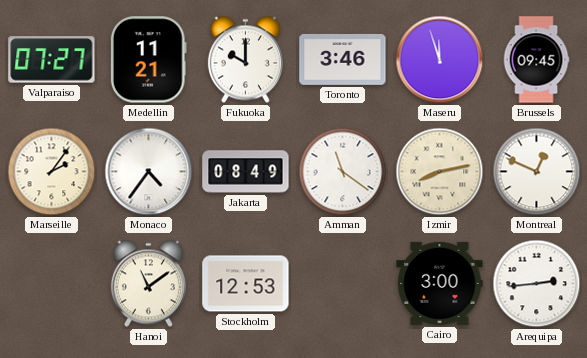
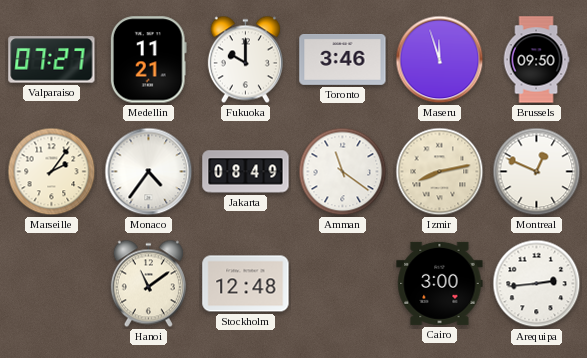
Brussels: 09:45 -> 09:50 (536, 60)
Stockholm: 12:53 -> 12:48 (246, 284)
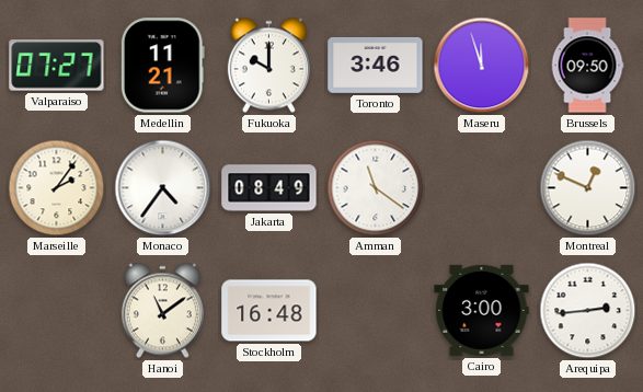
Izmir: 8:13 -> none (440, 172)
Stockholm: 12:48 -> 16:48 (269, 311)
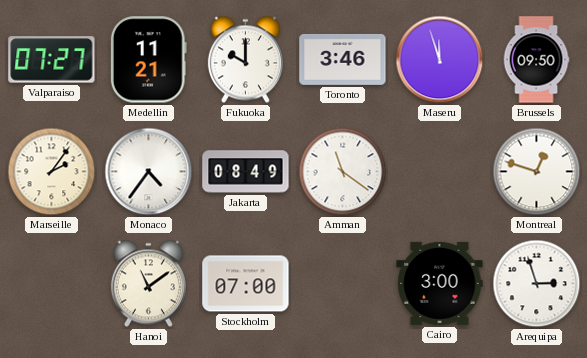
Montreal: 12:49 -> 12:48 (537, 172)
Stockholm: 16:48 -> 07:00 (246, 284)
Arequipa: 2:44 -> 2:57 (537, 284)
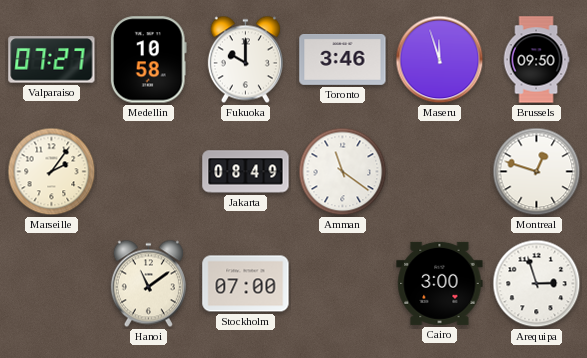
Medellin: 11:21 -> 10:58 (148, 60)
Monaco: 4:36 -> none (149, 172)
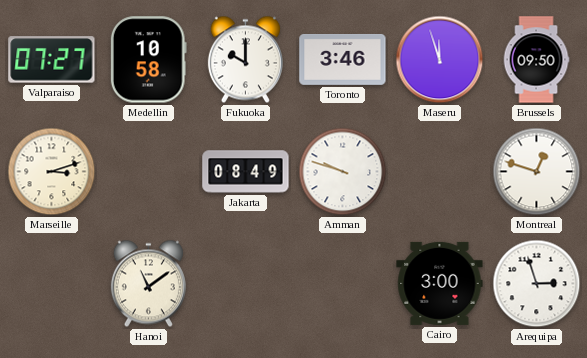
Marseille: 2:06 -> 3:12 (52, 172)
Amman: 11:21 -> 9:48 (343, 172)
Stockholm: 07:00 -> none (246, 284)
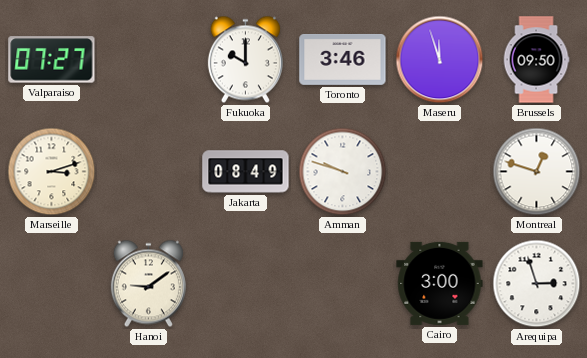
Medellin: 10:58 -> none (148, 60)
Hanoi: 11:09 -> 9:09 (148, 284)
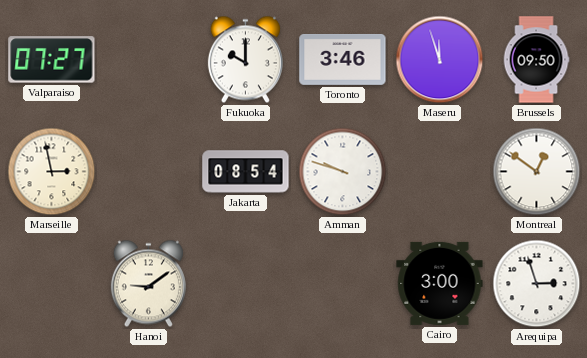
Marseille: 3:12 -> 2:58 (52, 172)
Jakarta: 08:49 -> 08:54 (246, 172)
Montreal: 12:48 -> 12:51 (537, 172)
